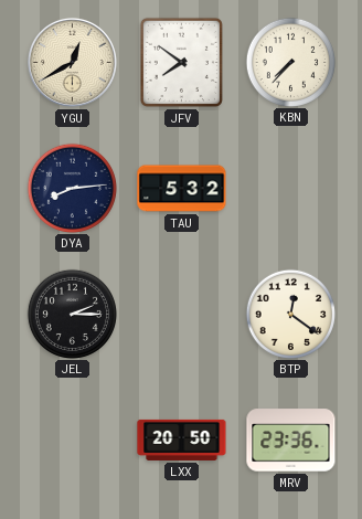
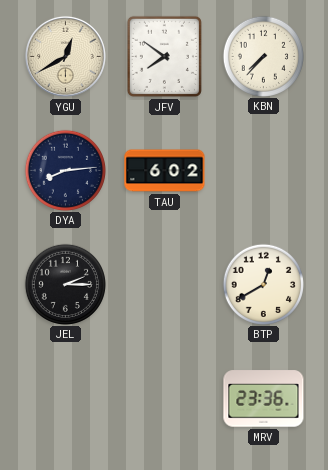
TAU: 5:32 -> 6:02 (165, 171)
BTP: 12:21 -> 12:40 (263, 284)
LXX: 20:50 -> none (182, 439)
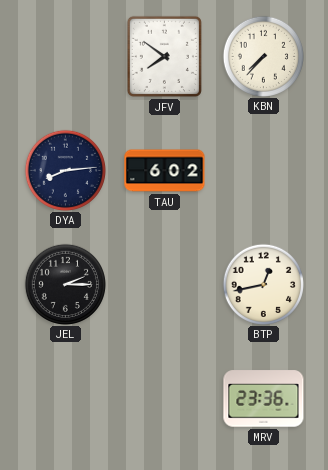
YGU: 12:40 -> none (65, 56)
BTP: 12:40 -> 12:43 (263, 284)
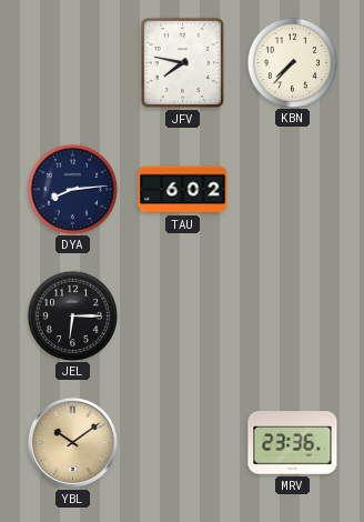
JFV: 7:51 -> 7:47 (182, 62)
JEL: 2:15 -> 6:15 (72, 315)
BTP: 12:43 -> none (263, 284)
YBL: none -> 10:09 (72, 442)
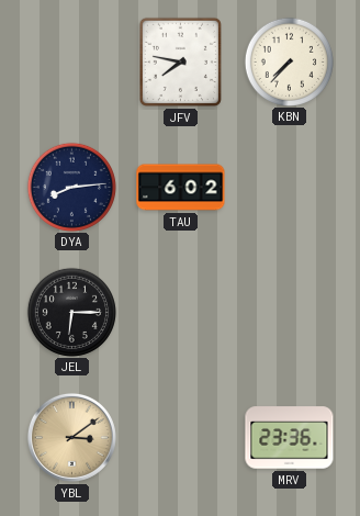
YBL: 10:09 -> 3:09 (71, 437)
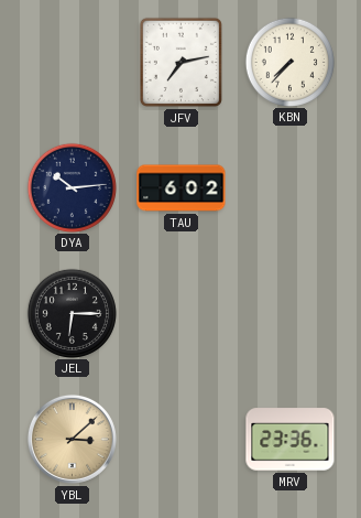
JFV: 7:47 -> 7:13 (180, 62)
DYA: 8:14 -> 10:14 (72, 187)
YBL: 3:09 -> 3:08 (72, 439)
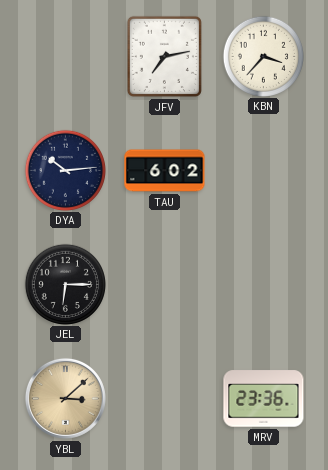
KBN: 7:37 -> 3:37 (263, 56)
